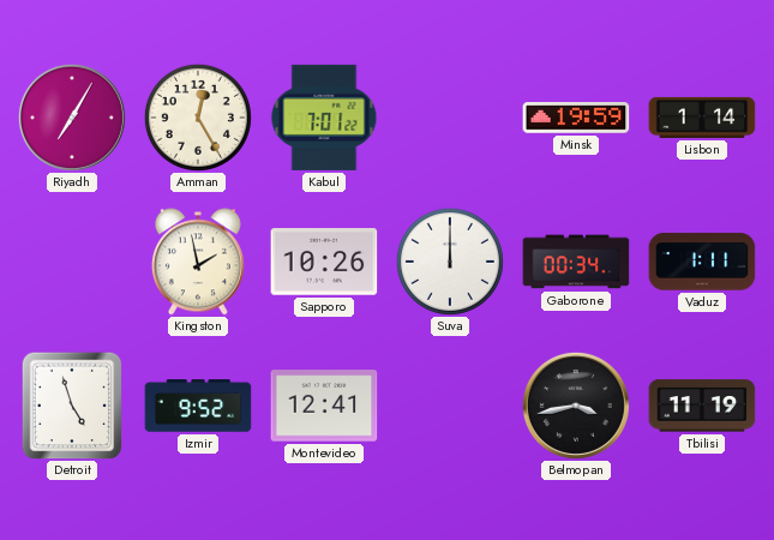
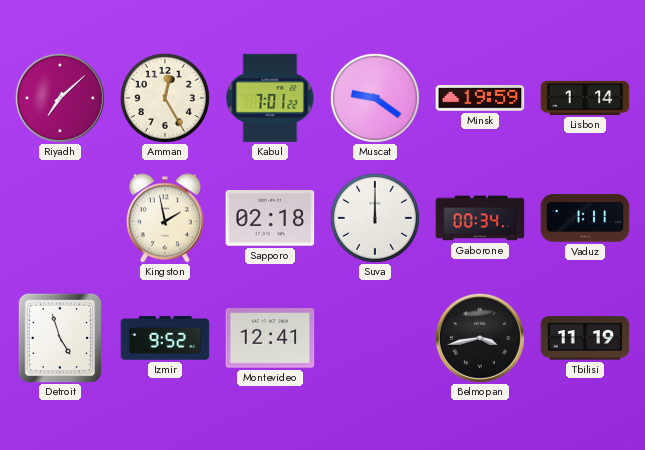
Riyadh: 7:05 -> 7:08 (60, 98)
Muscat: none -> 9:21 (375, 98)
Sapporo: 10:26 -> 02:18 (270, 218)
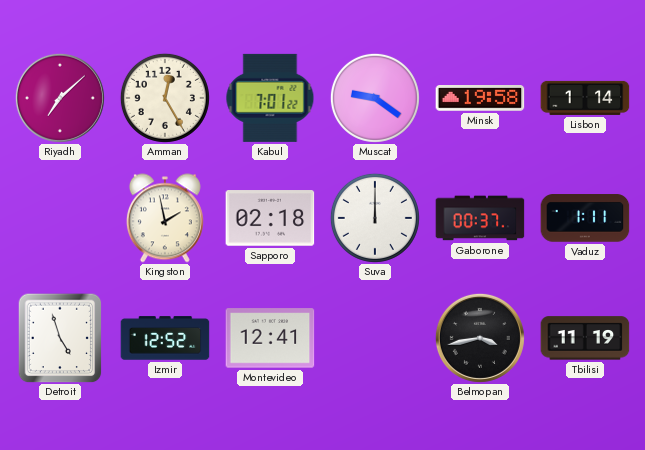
Minsk: 19:59 -> 19:58 (480, 99)
Gaborone: 00:34 -> 00:37 (480, 218)
Izmir: 9:52 -> 12:52 (165, 338)
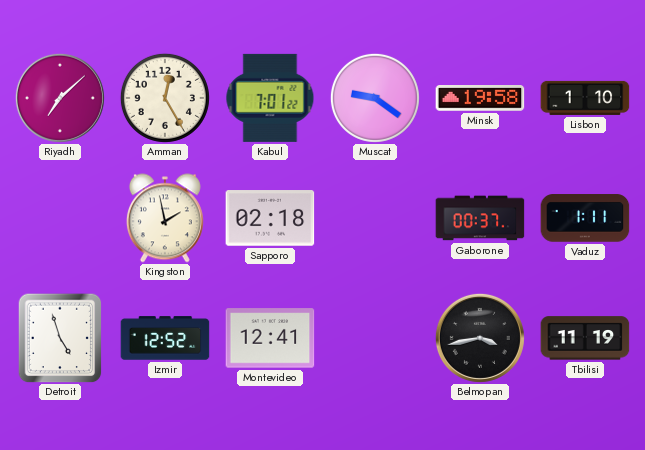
Lisbon: 1:14 -> 1:10 (585, 98)
Suva: 12:00 -> none (375, 218)
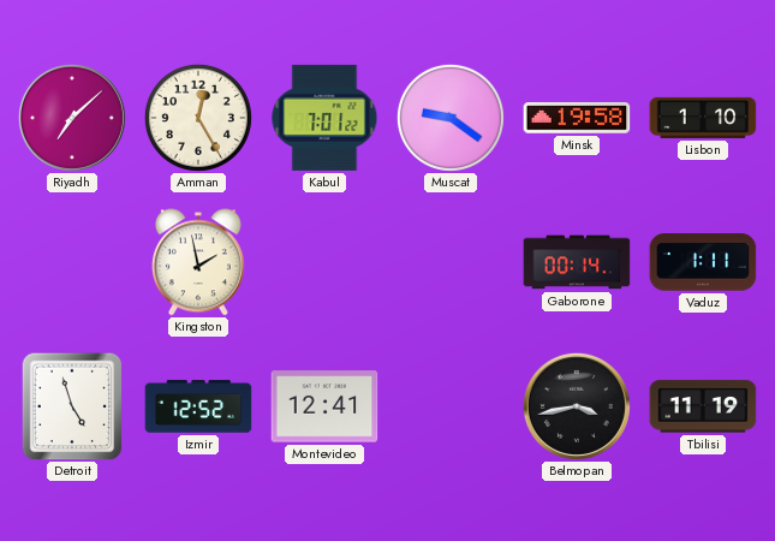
Sapporo: 02:18 -> none (270, 218)
Gaborone: 00:37 -> 00:14 (577, 262)
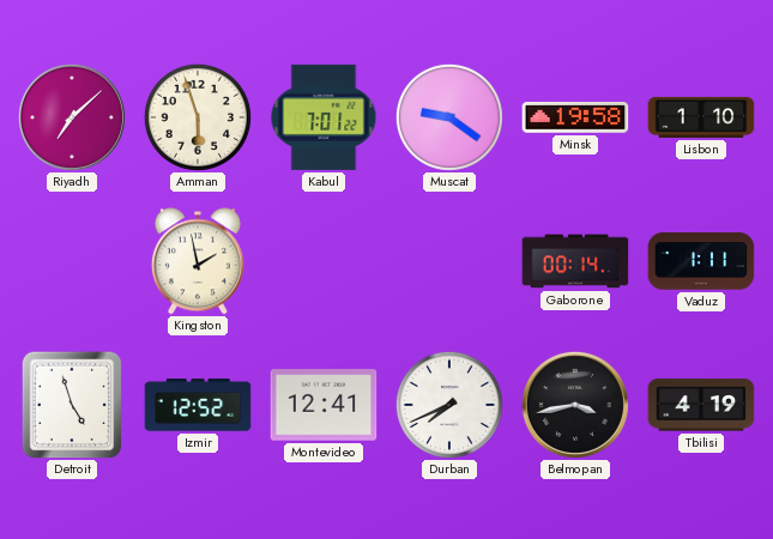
Amman: 12:25 -> 5:57 (198, 117)
Durban: none -> 7:41 (449, 405)
Tbilisi: 11:19 -> 4:19 (701, 405)
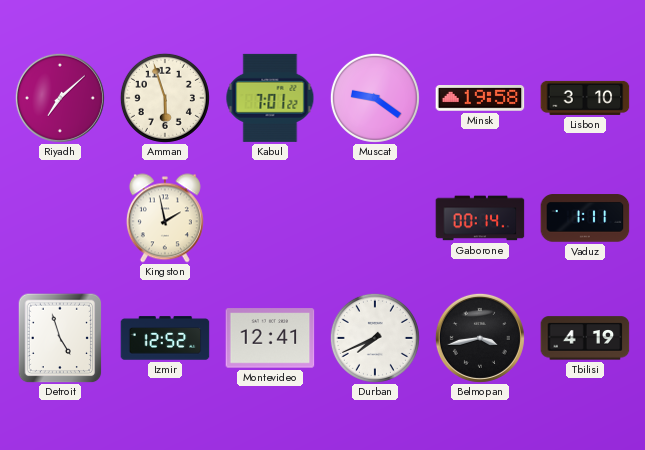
Lisbon: 1:10 -> 3:10 (585, 98)
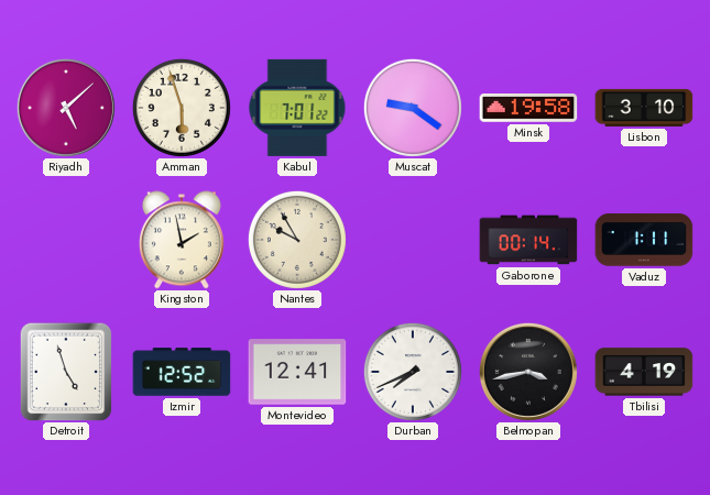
Riyadh: 7:08 -> 5:08 (66, 108)
Nantes: none -> 9:55 (297, 240)
